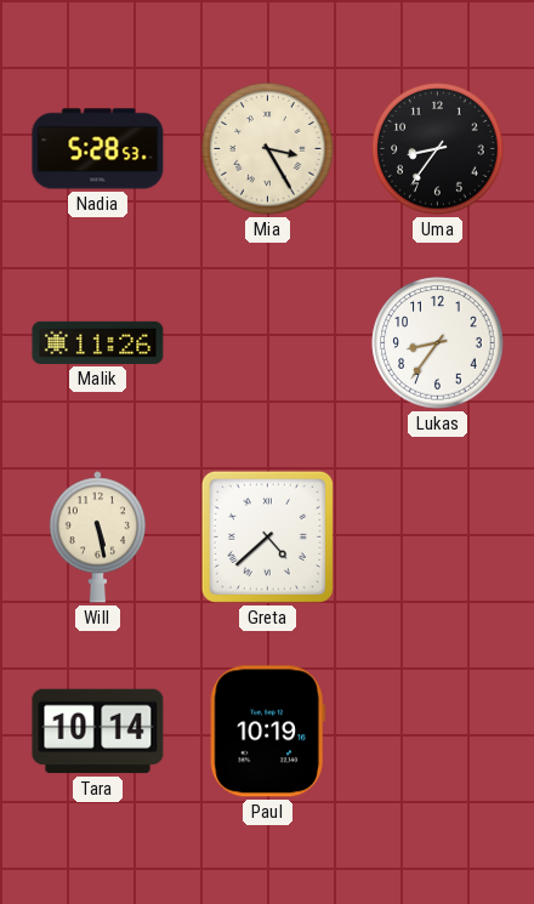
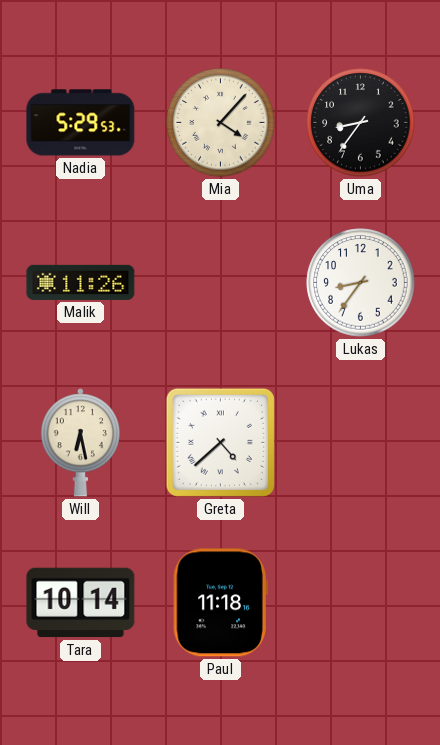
Nadia: 5:28 -> 5:29 (81, 123)
Mia: 3:25 -> 4:07 (221, 123)
Will: 5:28 -> 6:28 (80, 443)
Paul: 10:19 -> 11:18 (220, 603)
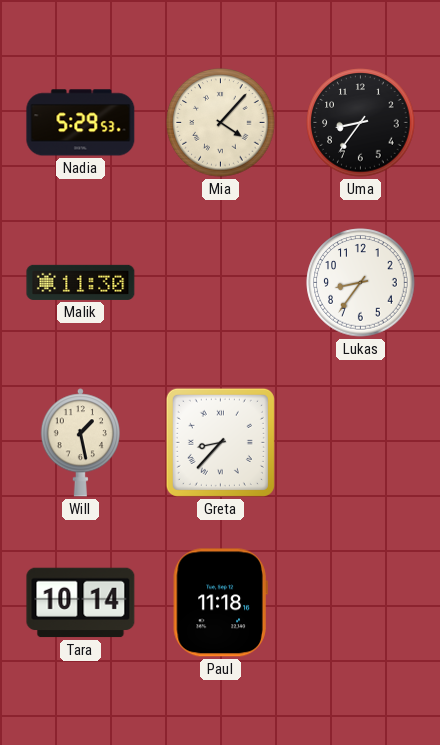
Malik: 11:26 -> 11:30 (81, 282)
Will: 6:28 -> 1:28 (80, 443)
Greta: 4:38 -> 8:37 (220, 442)
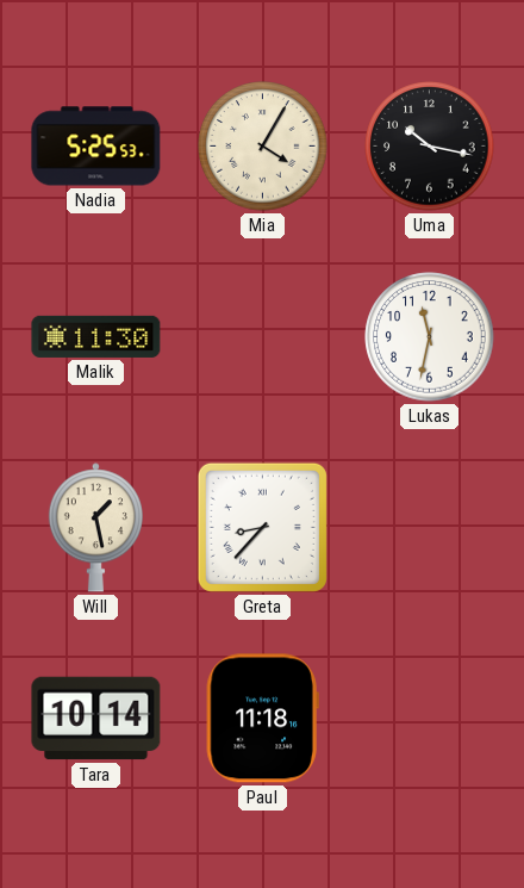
Nadia: 5:29 -> 5:25 (96, 147)
Mia: 4:07 -> 4:05 (263, 147)
Uma: 8:36 -> 10:17 (430, 147)
Lukas: 8:36 -> 11:32 (430, 337)
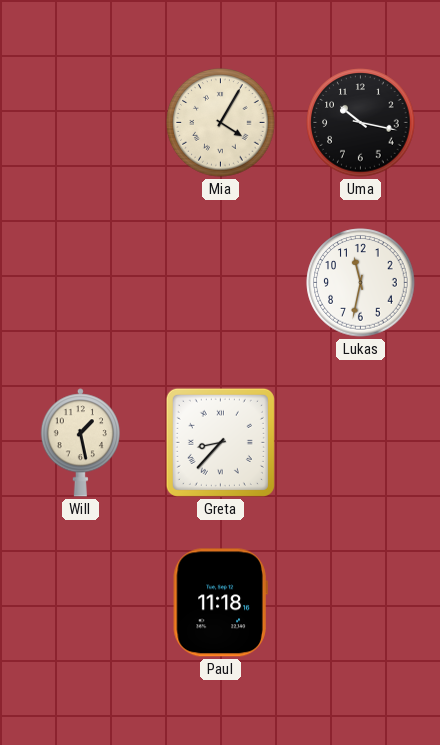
Nadia: 5:25 -> none (96, 147)
Malik: 11:30 -> none (96, 336)
Tara: 10:14 -> none (96, 719)
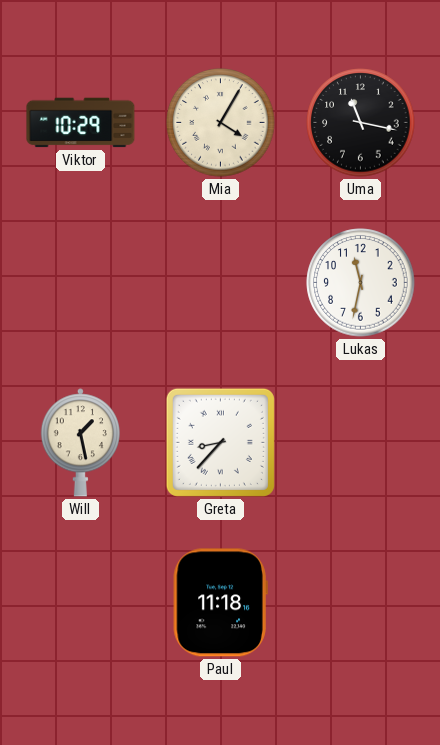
Viktor: none -> 10:29 (81, 123)
Uma: 10:17 -> 11:17 (361, 123)
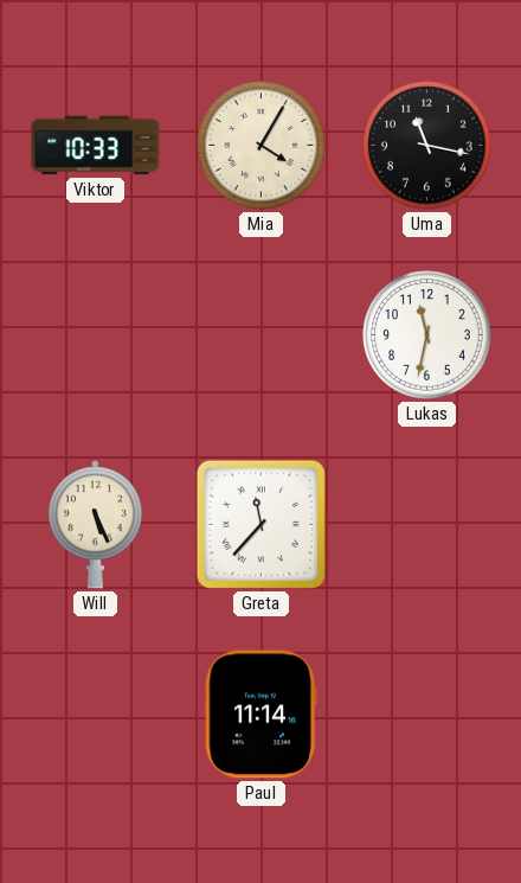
Viktor: 10:29 -> 10:33 (96, 146)
Will: 1:28 -> 5:26 (95, 525)
Greta: 8:37 -> 11:37 (260, 524)
Paul: 11:18 -> 11:14 (260, 715)
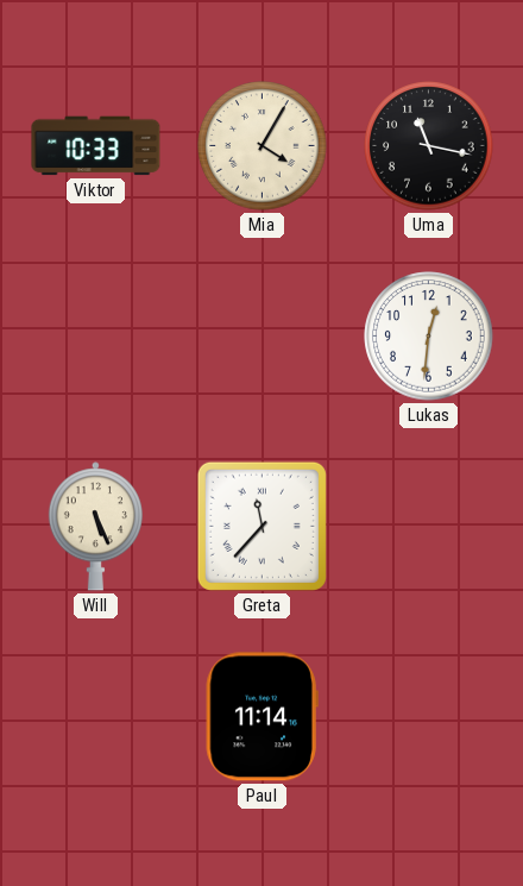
Lukas: 11:32 -> 12:31 (429, 337)
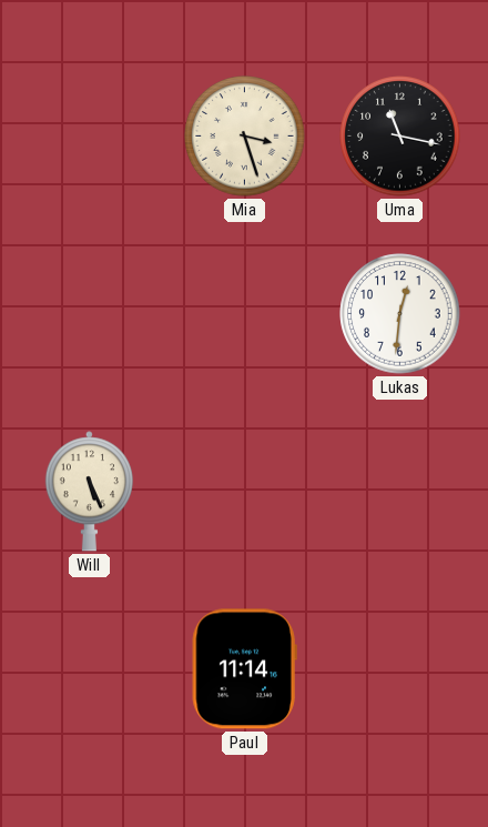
Viktor: 10:33 -> none (96, 146)
Mia: 4:05 -> 3:27 (245, 137)
Greta: 11:37 -> none (261, 526)
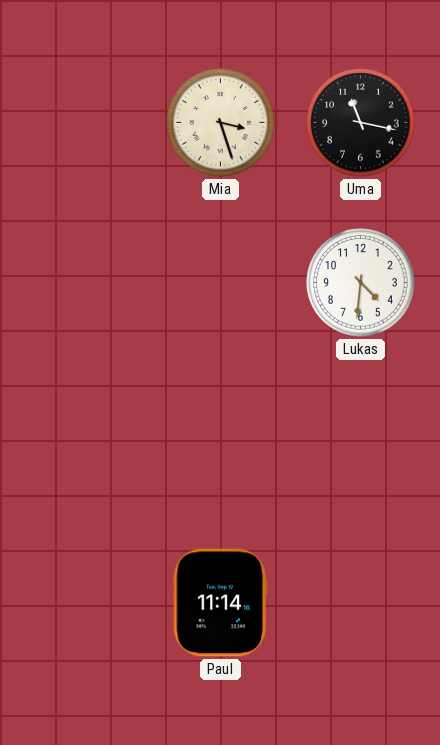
Lukas: 12:31 -> 4:31 (361, 283)
Will: 5:26 -> none (89, 492)
